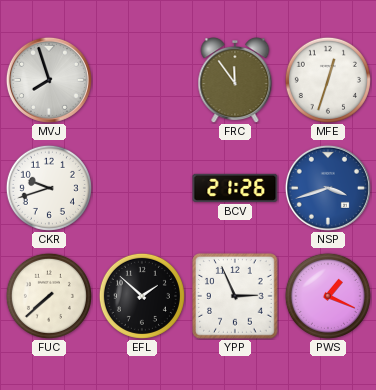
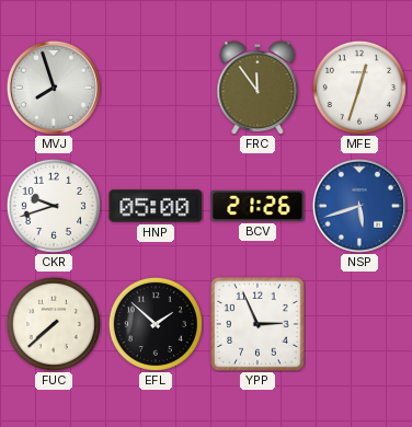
HNP: none -> 05:00 (156, 206)
NSP: 3:42 -> 5:42 (359, 206)
PWS: 1:19 -> none (328, 296)
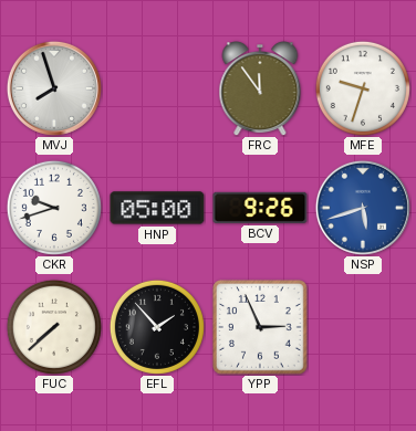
MFE: 12:33 -> 9:33 (363, 88)
BCV: 21:26 -> 9:26 (260, 208)
EFL: 1:52 -> 1:53 (157, 327)
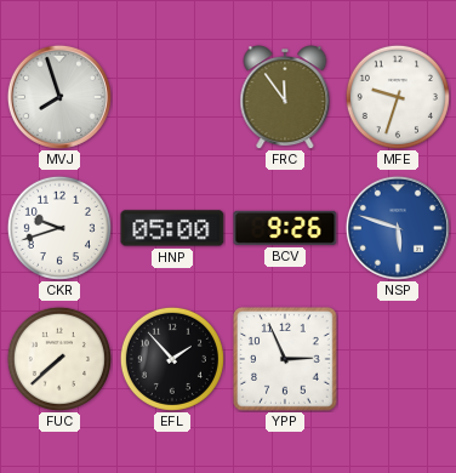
NSP: 5:42 -> 5:48 (398, 228)
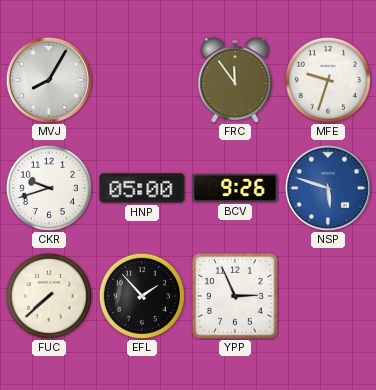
MVJ: 7:57 -> 8:05 (49, 80)
